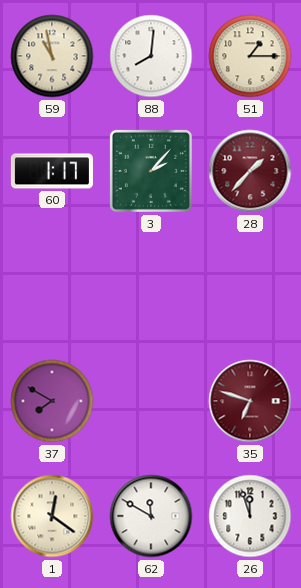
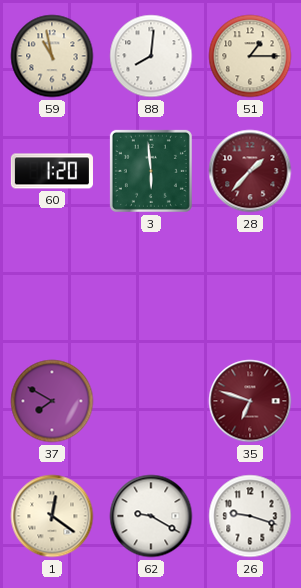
60: 1:17 -> 1:20 (52, 171)
3: 2:07 -> 5:59 (151, 171)
62: 11:50 -> 9:20 (151, 516)
26: 11:57 -> 9:18 (250, 516)
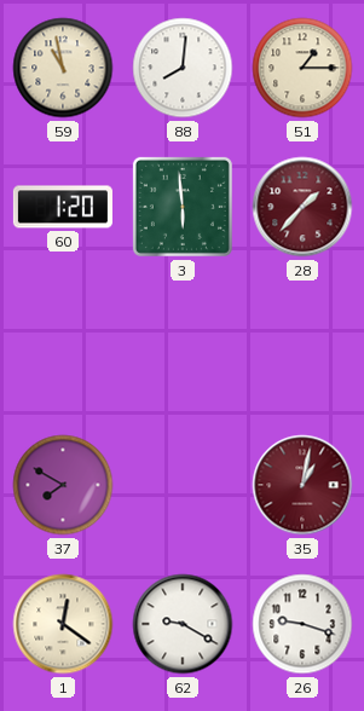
35: 6:48 -> 1:02 (302, 485)
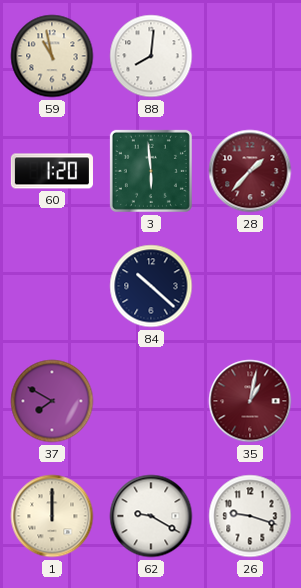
51: 1:15 -> none (302, 68)
84: none -> 10:22 (151, 286)
1: 12:21 -> 12:00 (52, 516)
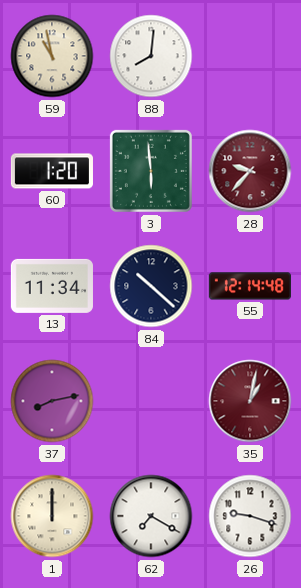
28: 1:37 -> 9:37 (250, 171)
13: none -> 11:34 (52, 286)
55: none -> 12:14 (250, 286)
37: 7:50 -> 8:13 (52, 401)
62: 9:20 -> 7:20 (151, 516)
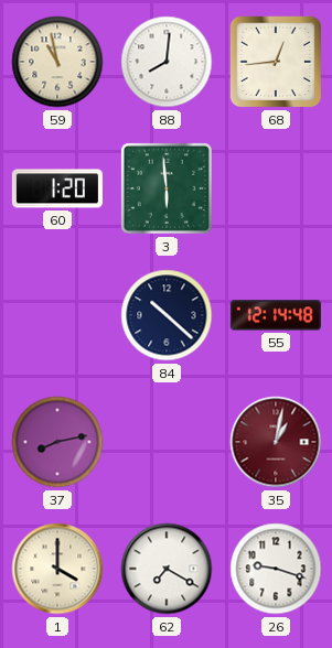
68: none -> 12:44 (276, 62)
28: 9:37 -> none (250, 171)
13: 11:34 -> none (52, 286)
1: 12:00 -> 4:00 (57, 569)
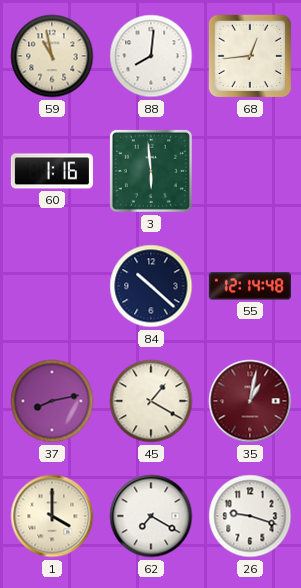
60: 1:20 -> 1:16 (52, 171)
45: none -> 1:20 (151, 401)
